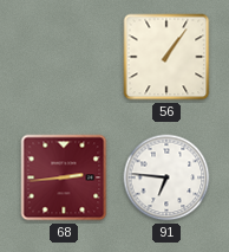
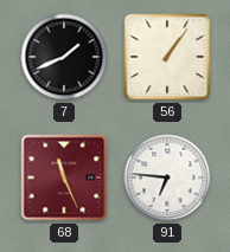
7: none -> 1:41 (64, 57)
68: 2:44 -> 11:26 (64, 177)
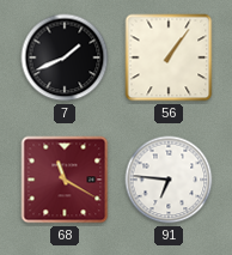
68: 11:26 -> 11:20 (65, 180)
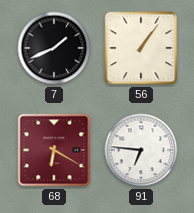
68: 11:20 -> 6:20 (54, 150)
